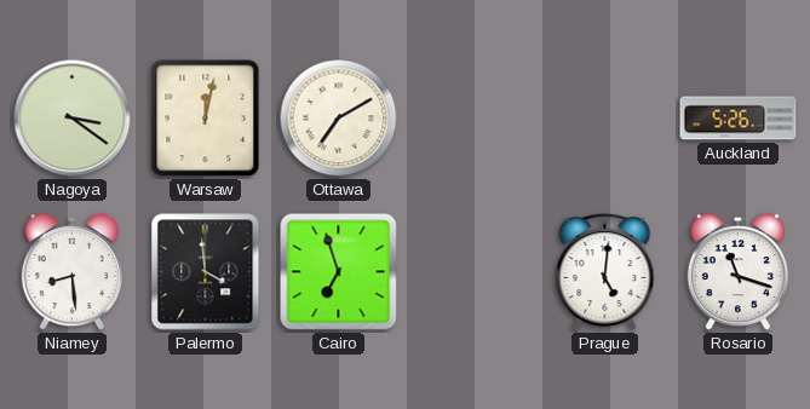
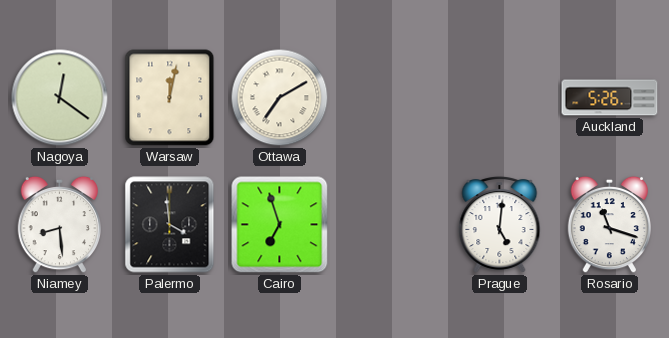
Nagoya: 3:21 -> 12:21 (60, 98)
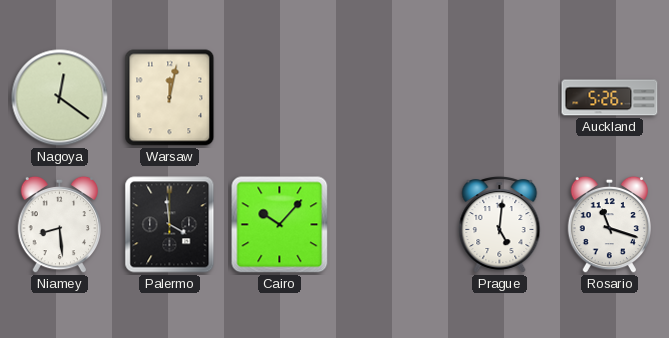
Ottawa: 7:10 -> none (280, 98)
Cairo: 6:57 -> 10:07 (280, 225)
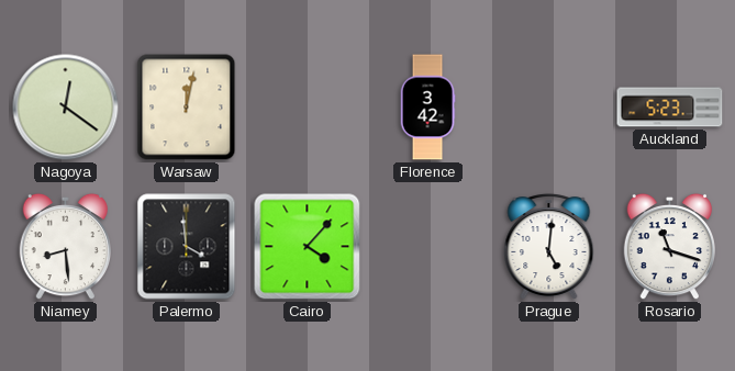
Florence: none -> 3:42 (427, 108)
Auckland: 5:26 -> 5:23 (670, 108)
Cairo: 10:07 -> 4:07 (308, 247)
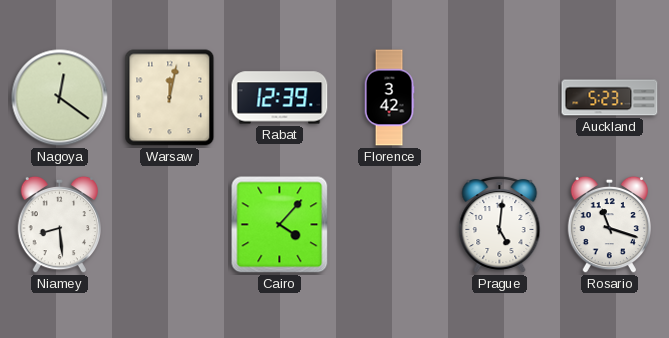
Rabat: none -> 12:39 (280, 98)
Palermo: 3:59 -> none (187, 247)
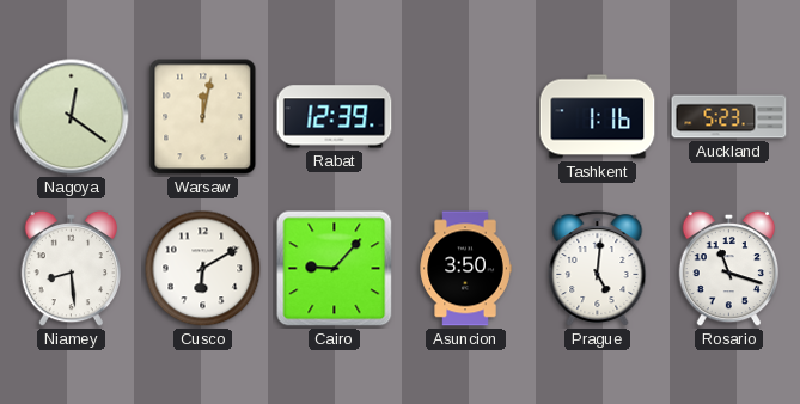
Florence: 3:42 -> none (389, 98)
Tashkent: none -> 1:16 (598, 117)
Cusco: none -> 6:10 (203, 269)
Cairo: 4:07 -> 9:07 (335, 269)
Asuncion: none -> 3:50 (465, 269)
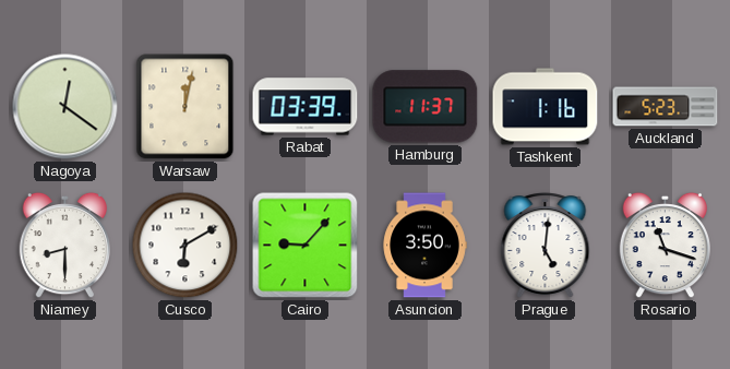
Rabat: 12:39 -> 03:39 (306, 107)
Hamburg: none -> 11:37 (426, 107)
Niamey: 8:29 -> 8:30 (64, 246)
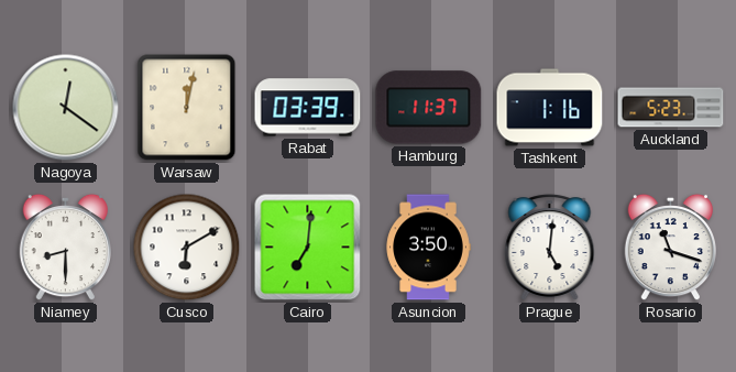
Cairo: 9:07 -> 7:01 (308, 248)
